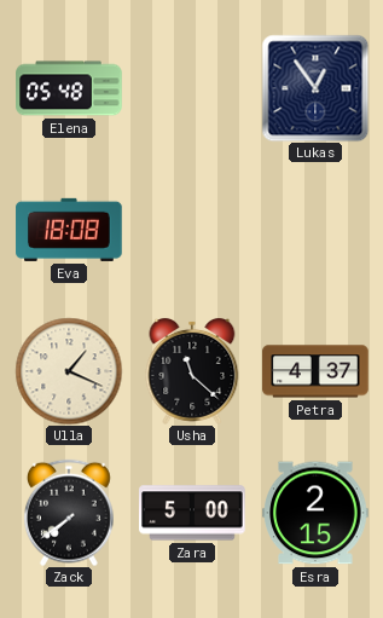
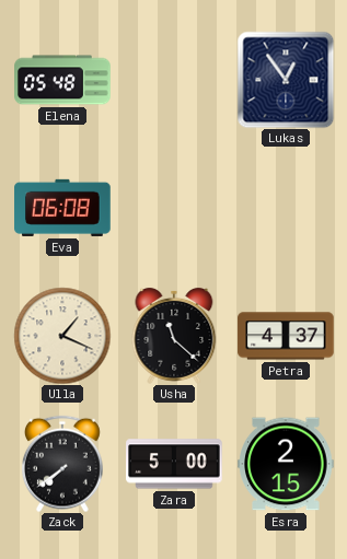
Eva: 18:08 -> 06:08 (62, 208)
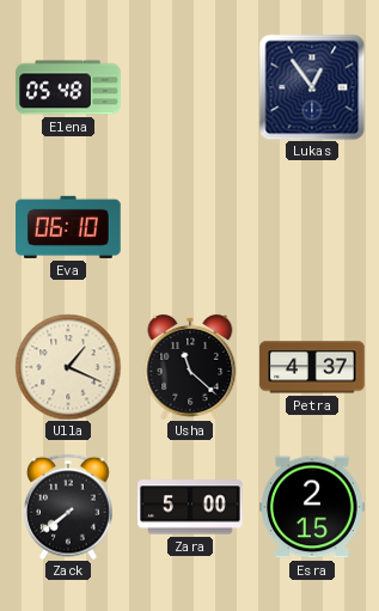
Eva: 06:08 -> 06:10 (68, 227)
